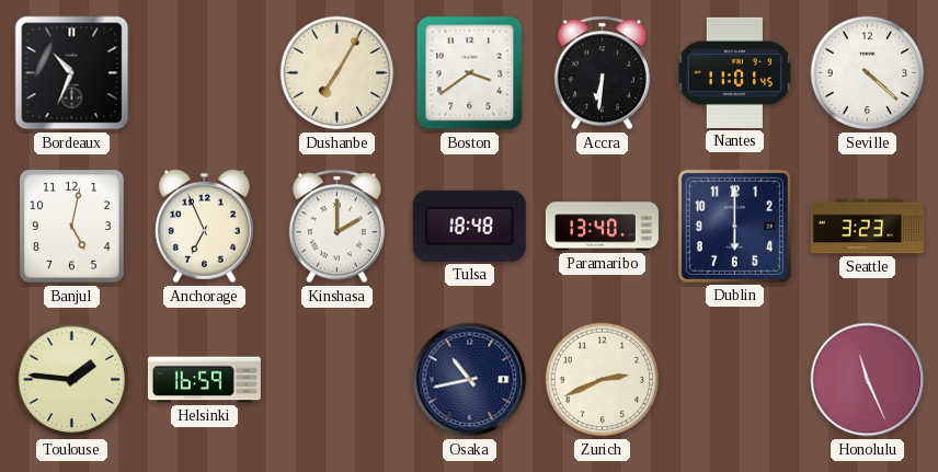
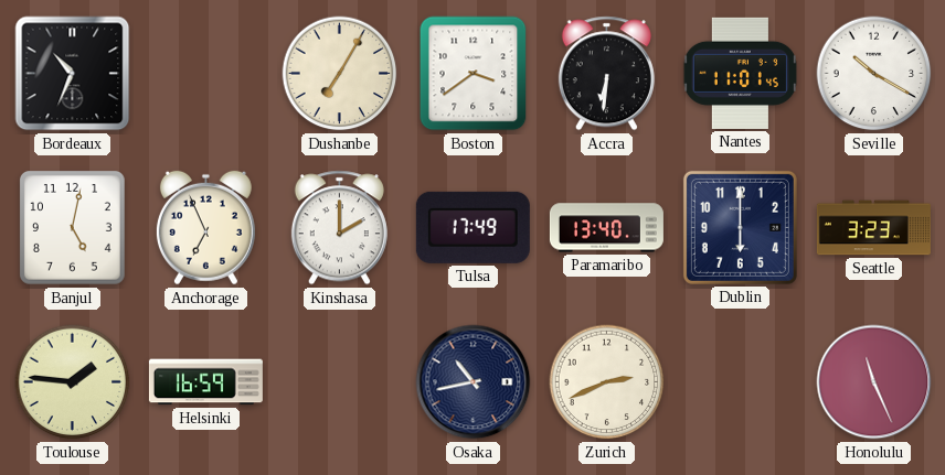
Seville: 4:22 -> 10:20 (874, 74)
Tulsa: 18:48 -> 17:49 (473, 227)
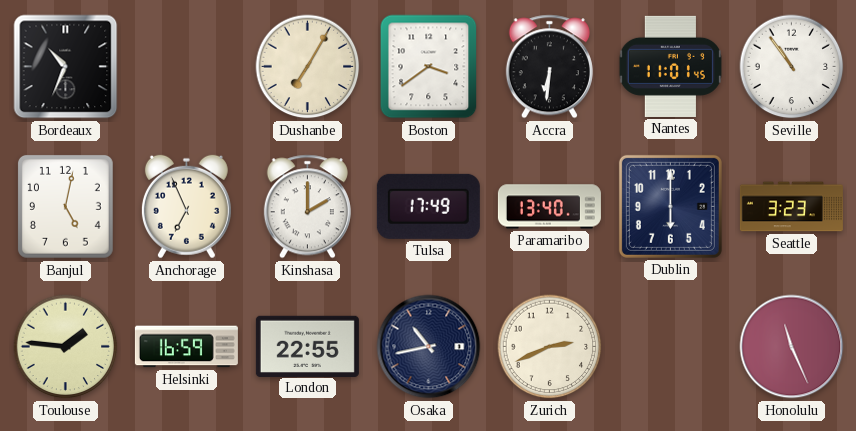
Seville: 10:20 -> 10:54 (792, 67)
London: none -> 22:55 (307, 346)
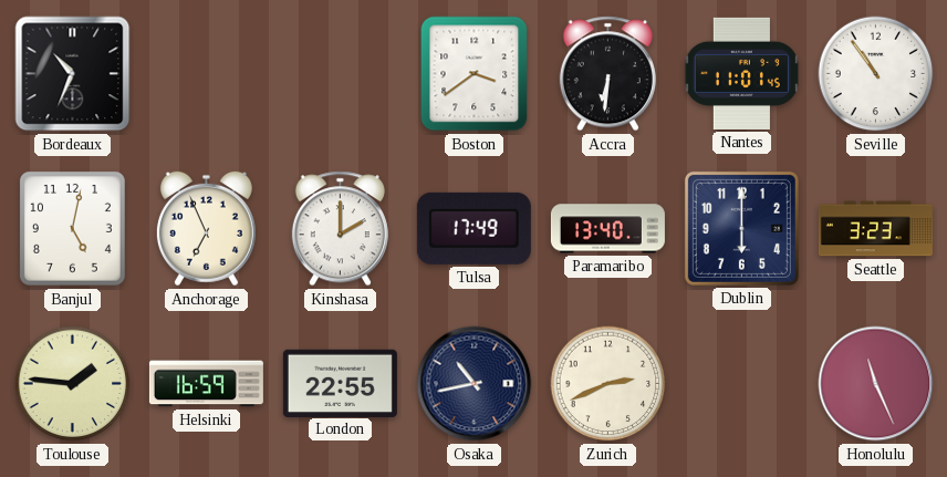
Dushanbe: 7:05 -> none (308, 67)
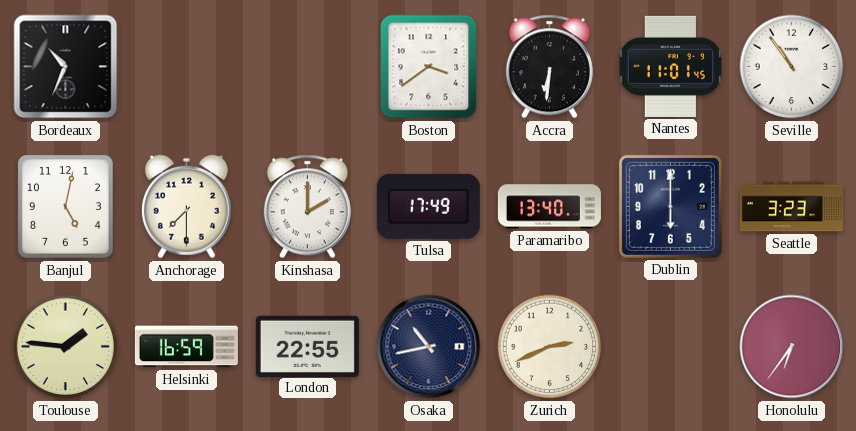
Anchorage: 6:56 -> 7:30 (186, 207)
Honolulu: 11:26 -> 6:36 (792, 347)
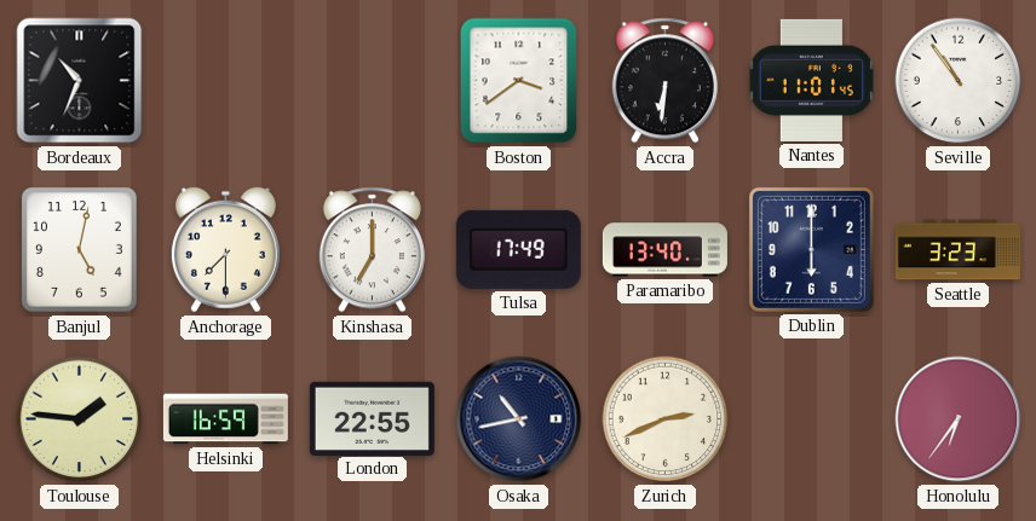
Kinshasa: 2:00 -> 7:00 (372, 250)
